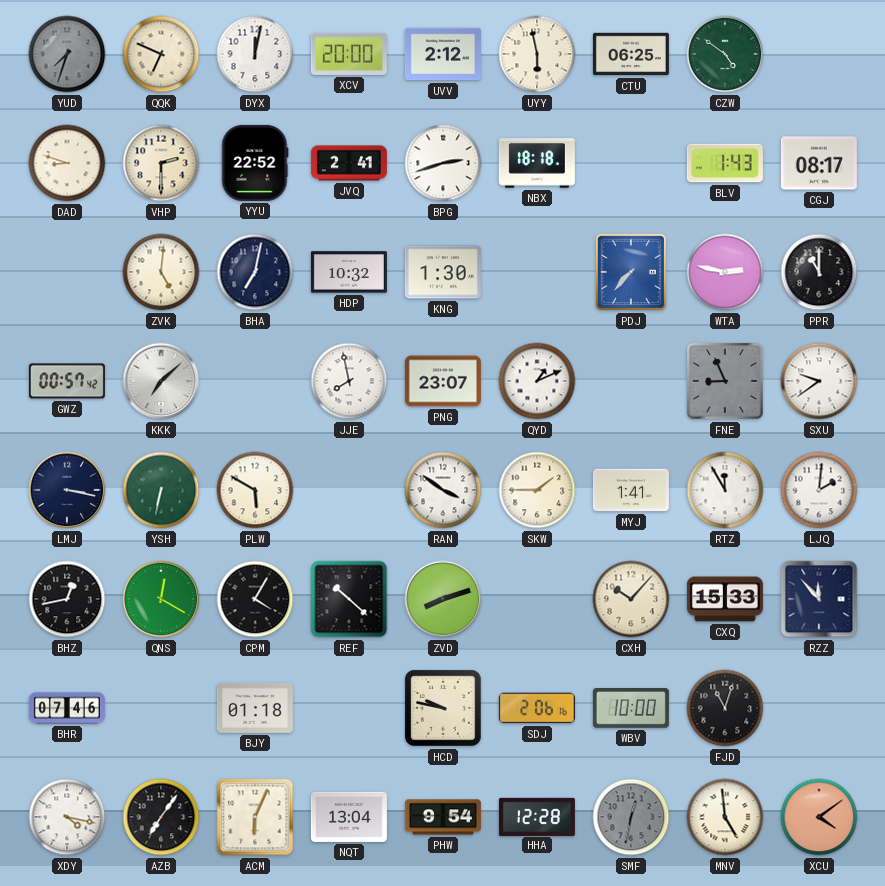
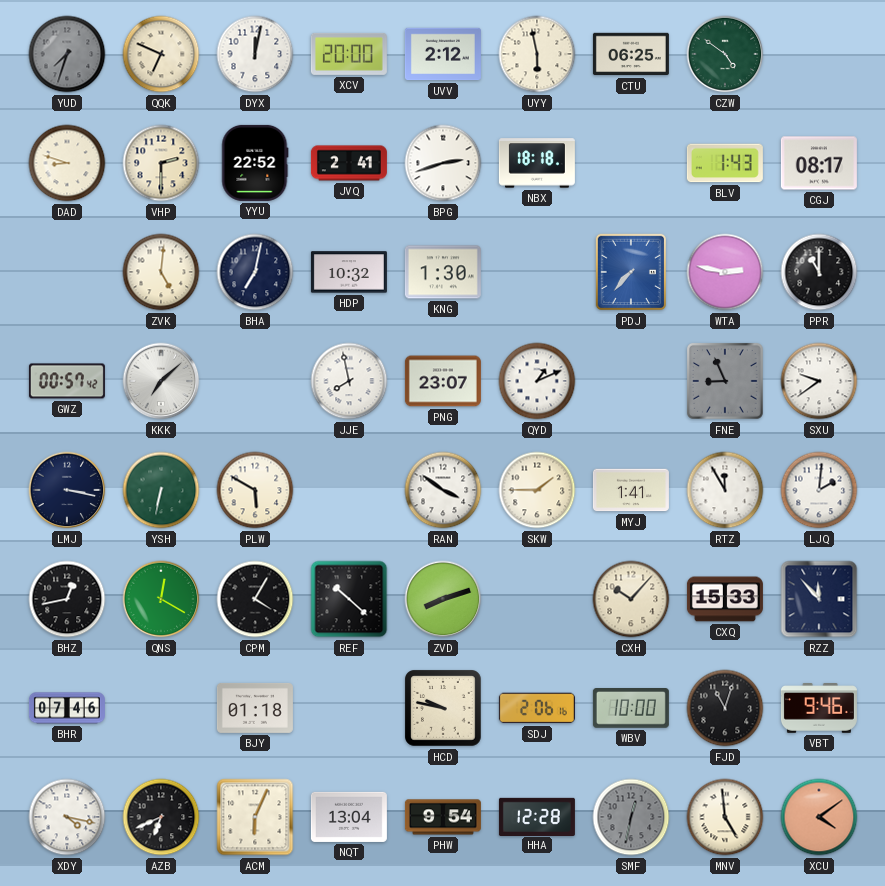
VBT: none -> 9:46 (819, 709)
AZB: 7:06 -> 6:41 (161, 817)
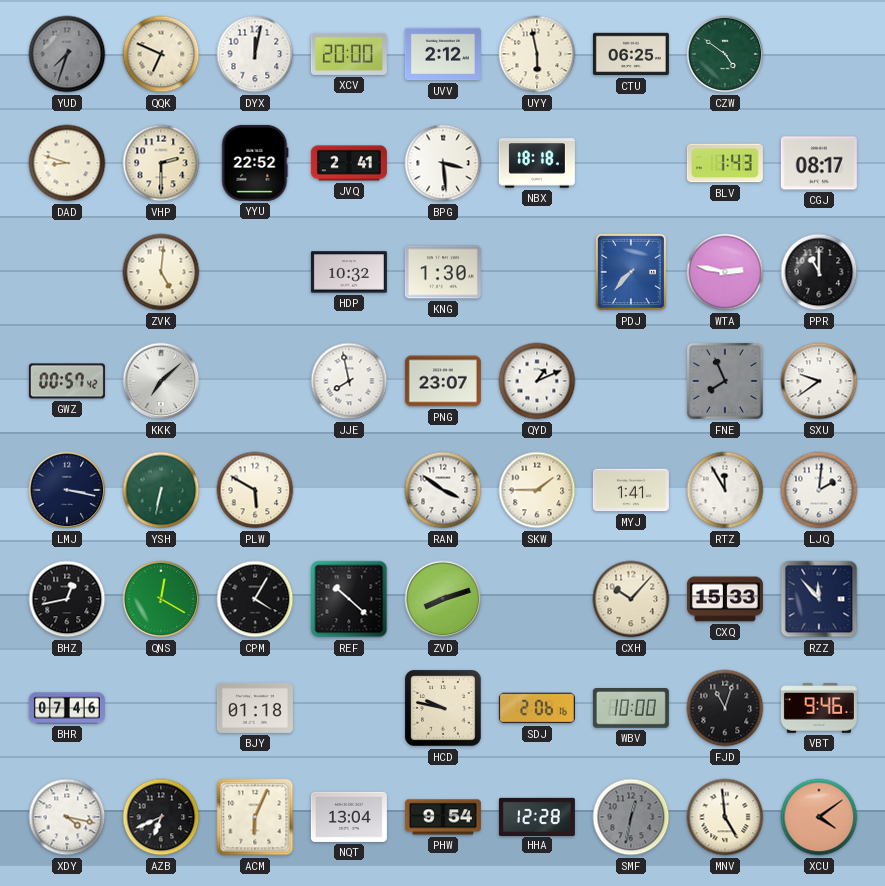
BPG: 2:42 -> 3:29 (443, 163)
BHA: 7:02 -> none (255, 272)
FNE: 8:56 -> 7:56 (725, 381)
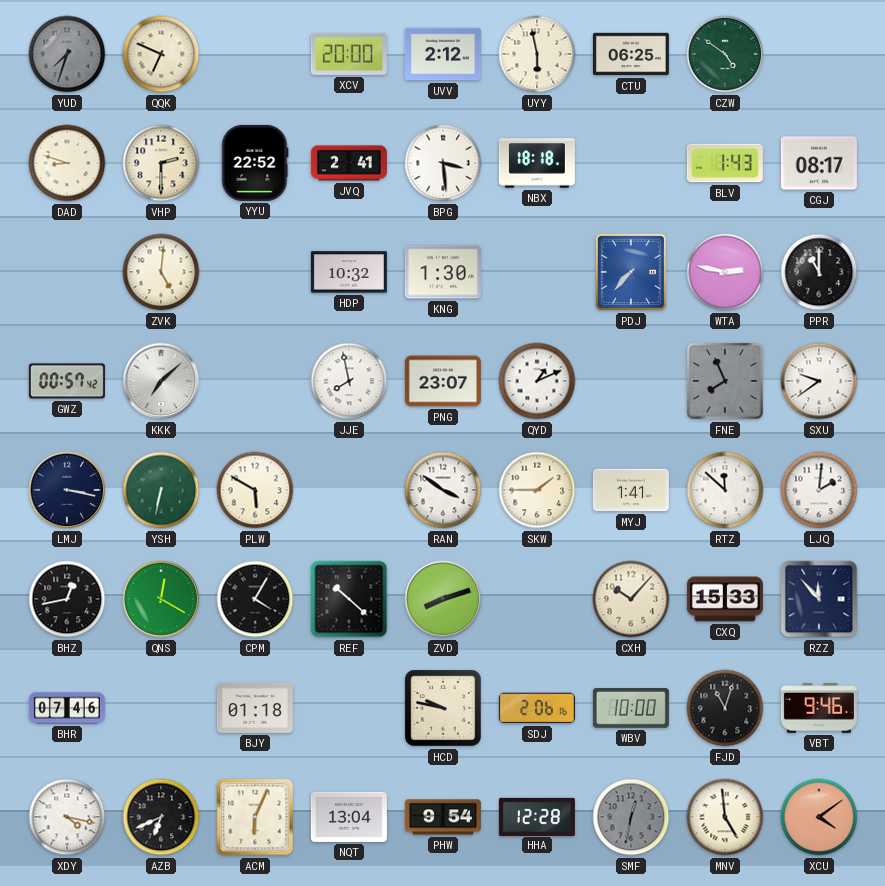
DYX: 12:02 -> none (255, 54)
RTZ: 11:55 -> 11:52 (725, 490)
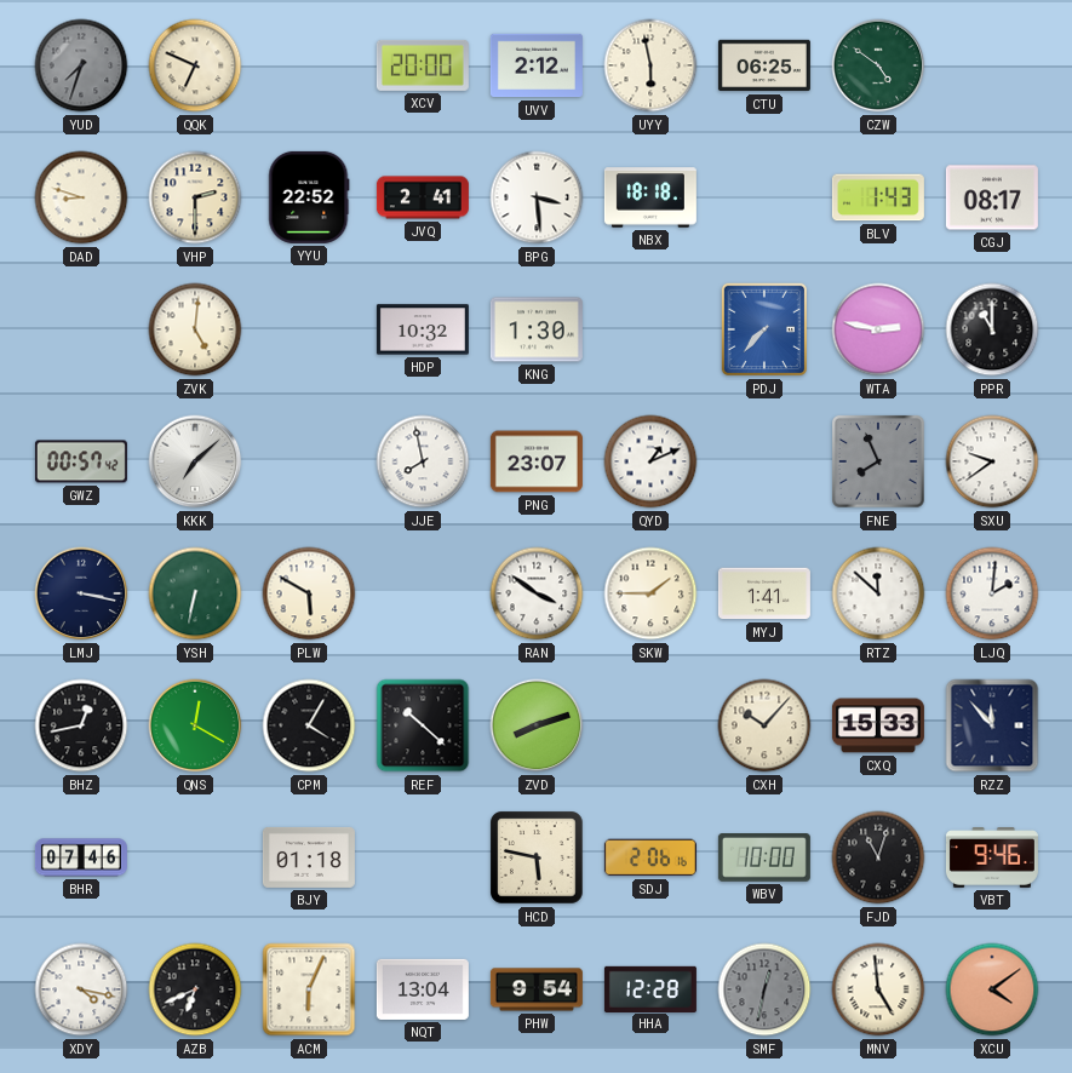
HCD: 9:47 -> 5:47 (538, 859)
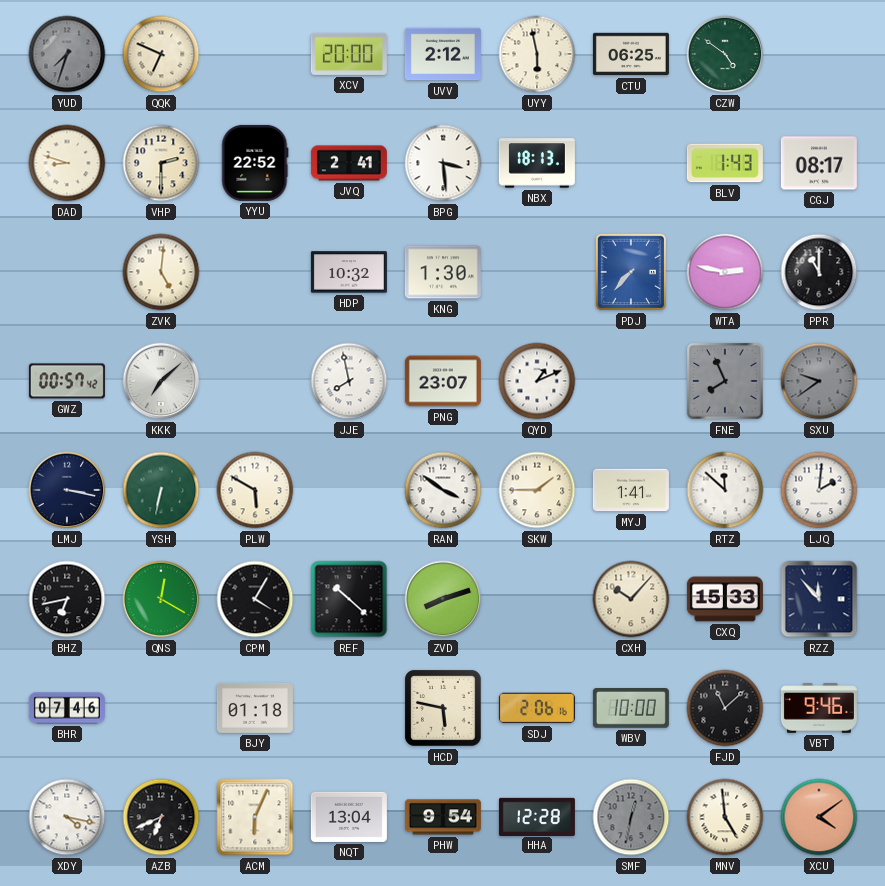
NBX: 18:18 -> 18:13 (537, 163)
SXU dial: white -> grey (819, 381)
BHZ: 12:43 -> 6:43 (67, 599)
FJD: 11:03 -> 11:08 (725, 708)
